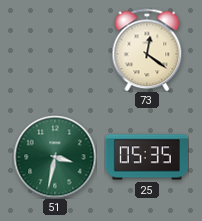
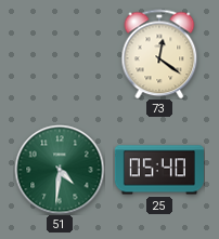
51: 3:32 -> 4:31 (60, 170)
25: 05:35 -> 05:40 (159, 170)
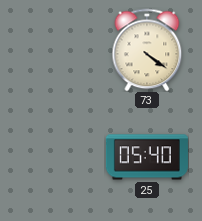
73: 12:21 -> 4:21 (147, 50)
51: 4:31 -> none (60, 170)
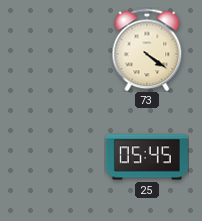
25: 05:40 -> 05:45 (147, 157)
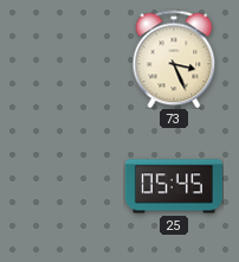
73: 4:21 -> 3:26 (174, 59)
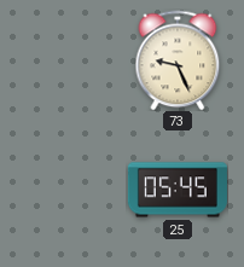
73: 3:26 -> 9:26 (178, 60)
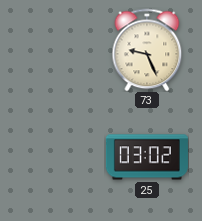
25: 05:45 -> 03:02 (147, 157)
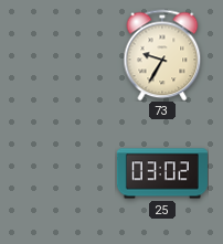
73: 9:26 -> 9:35 (162, 55)
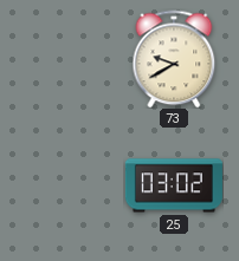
73: 9:35 -> 9:40 (174, 59)
